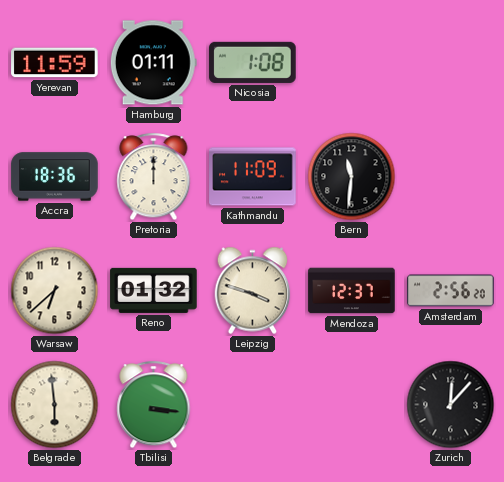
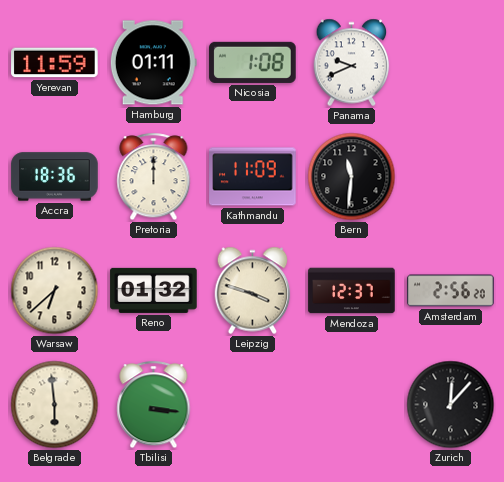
Panama: none -> 9:41 (352, 63)
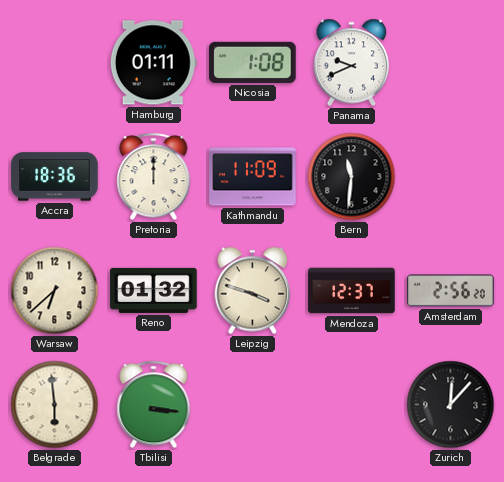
Yerevan: 11:59 -> none (55, 63)
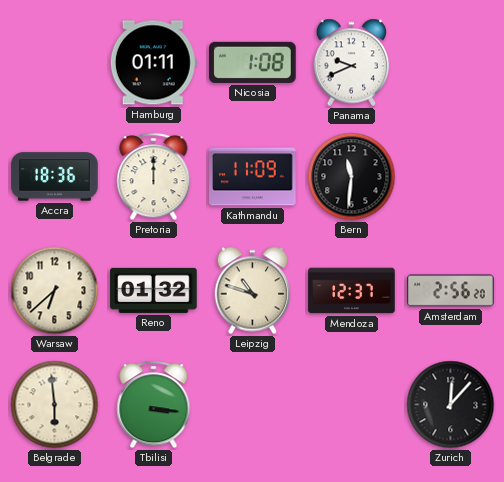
Leipzig: 3:48 -> 10:48 (253, 291)
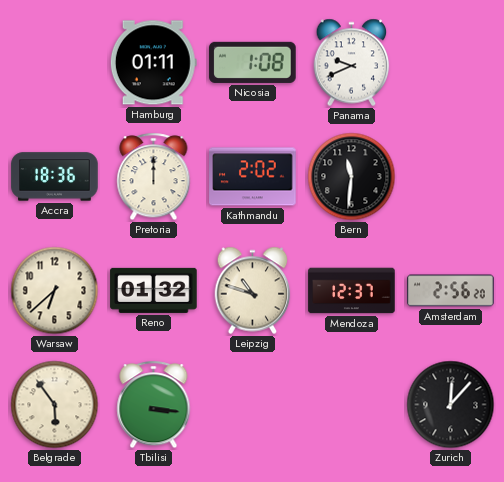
Kathmandu: 11:09 -> 2:02 (253, 177)
Belgrade: 5:59 -> 5:54 (55, 405)
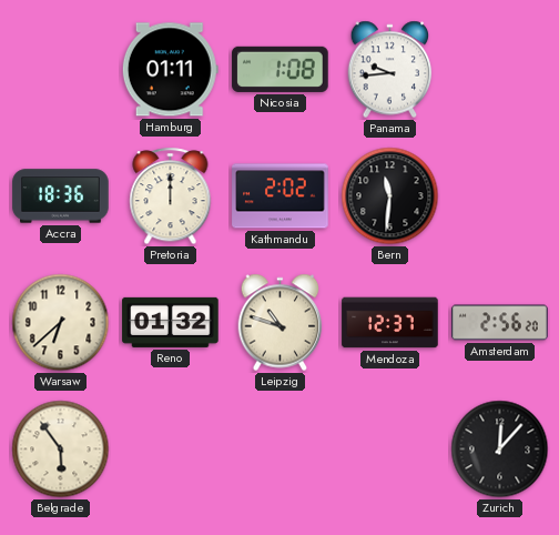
Panama: 9:41 -> 9:44 (390, 70)
Tbilisi: 3:16 -> none (154, 405)
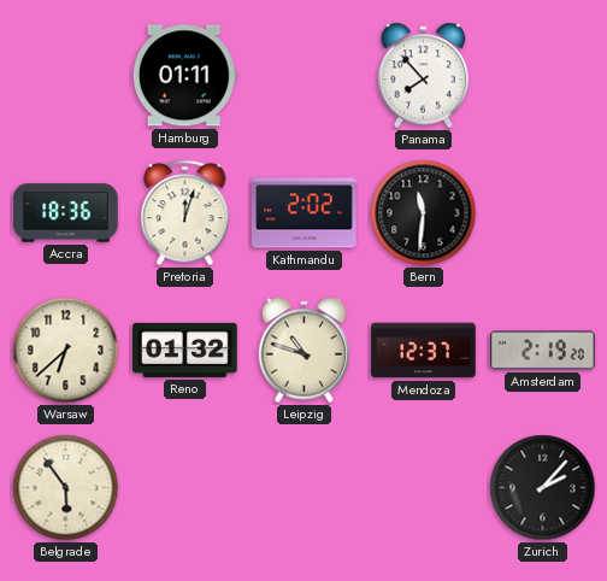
Nicosia: 1:08 -> none (281, 69)
Panama: 9:44 -> 7:53 (424, 76)
Pretoria: 12:00 -> 12:03 (185, 213)
Amsterdam: 2:56 -> 2:19 (543, 351)
Zurich: 12:07 -> 2:07 (543, 488)
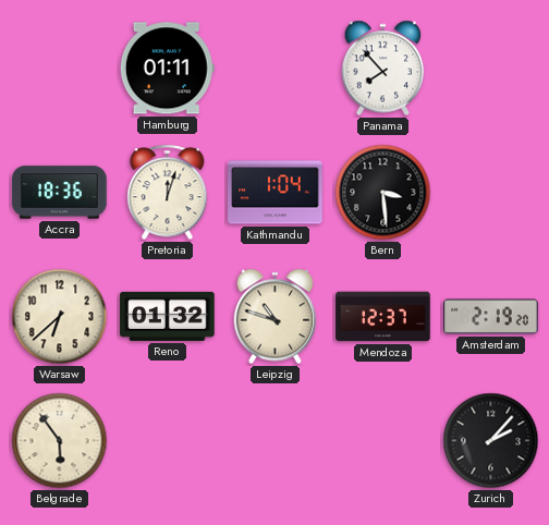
Kathmandu: 2:02 -> 1:04 (276, 193)
Bern: 11:31 -> 3:29 (383, 193)
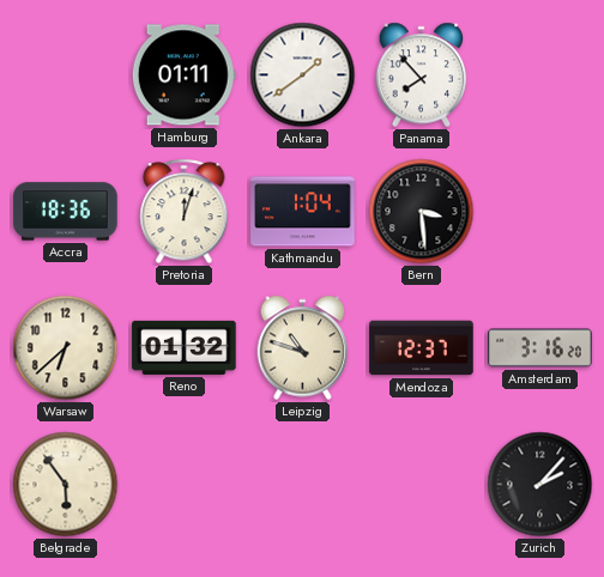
Ankara: none -> 1:39 (303, 75)
Amsterdam: 2:19 -> 3:16 (540, 348)
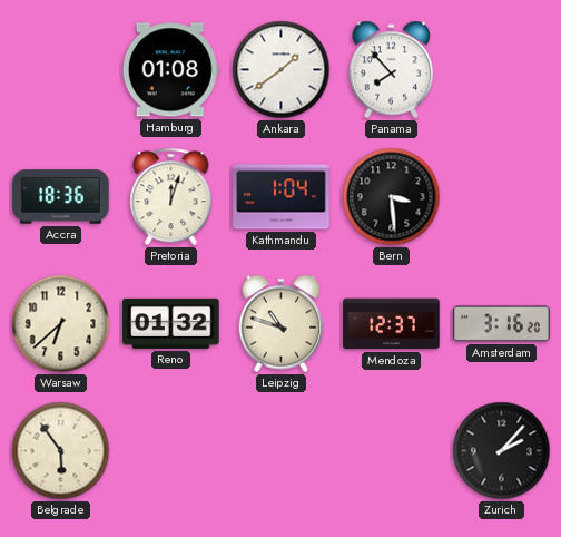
Hamburg: 01:11 -> 01:08 (170, 70)
